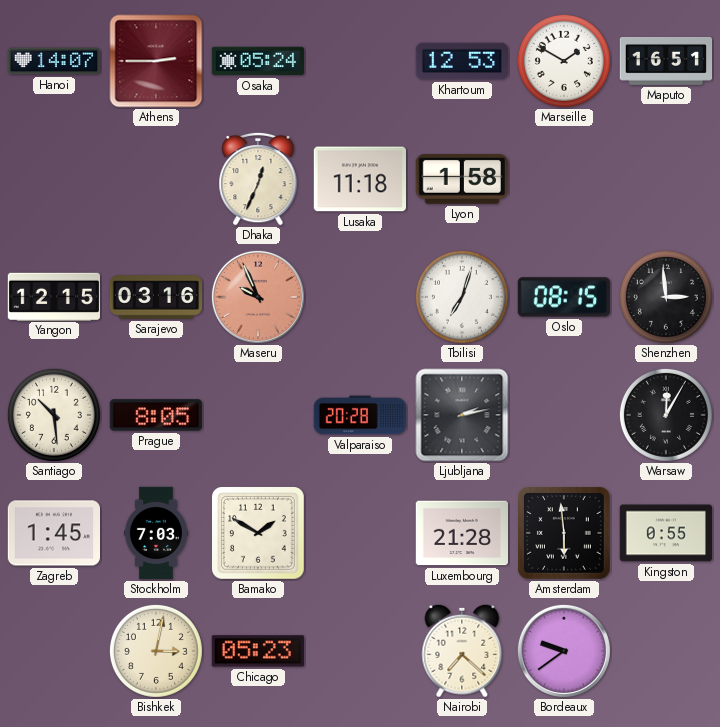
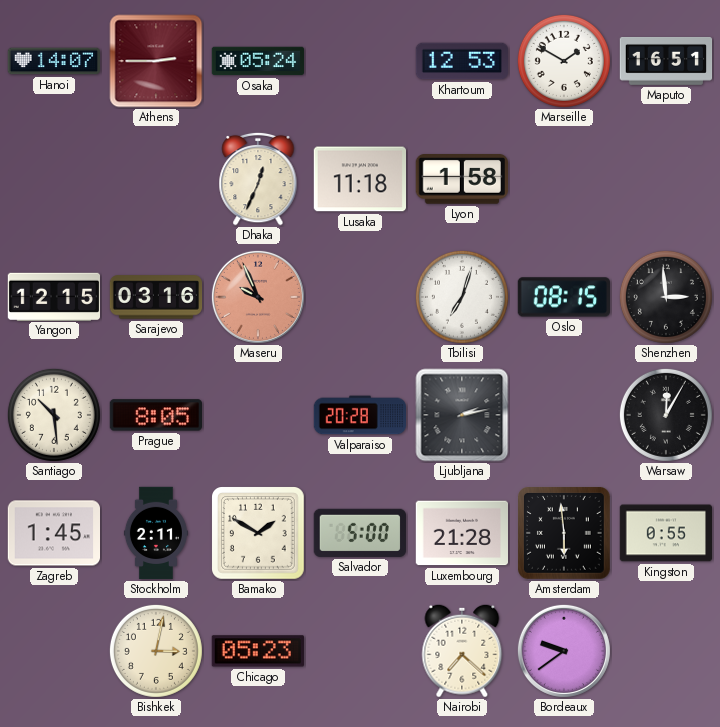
Stockholm: 7:03 -> 2:11 (156, 533)
Salvador: none -> 5:00 (359, 533)
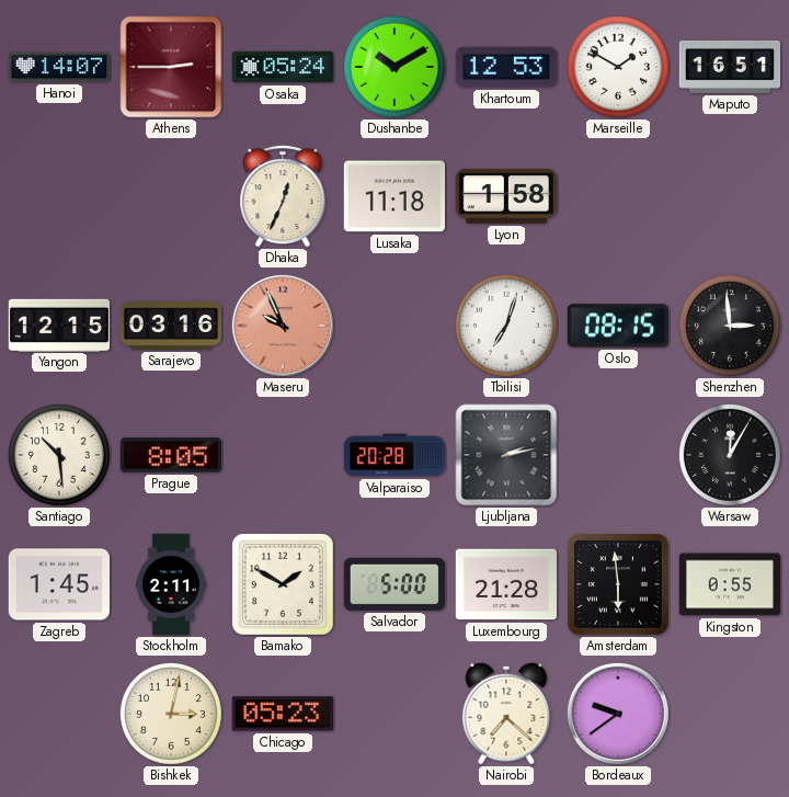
Dushanbe: none -> 10:10 (395, 67)
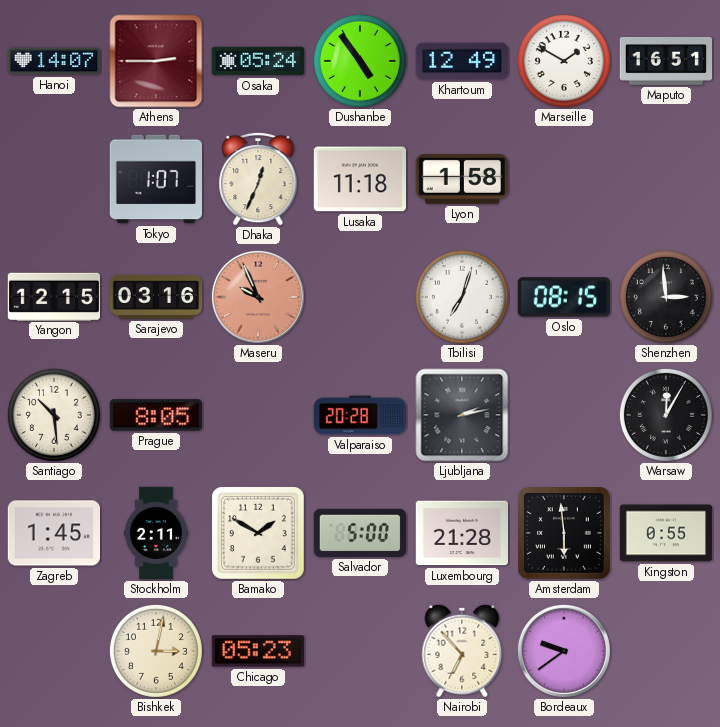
Dushanbe: 10:10 -> 4:54 (360, 61)
Khartoum: 12:53 -> 12:49 (461, 61)
Tokyo: none -> 1:07 (155, 179)
Nairobi: 7:22 -> 6:53 (462, 651)
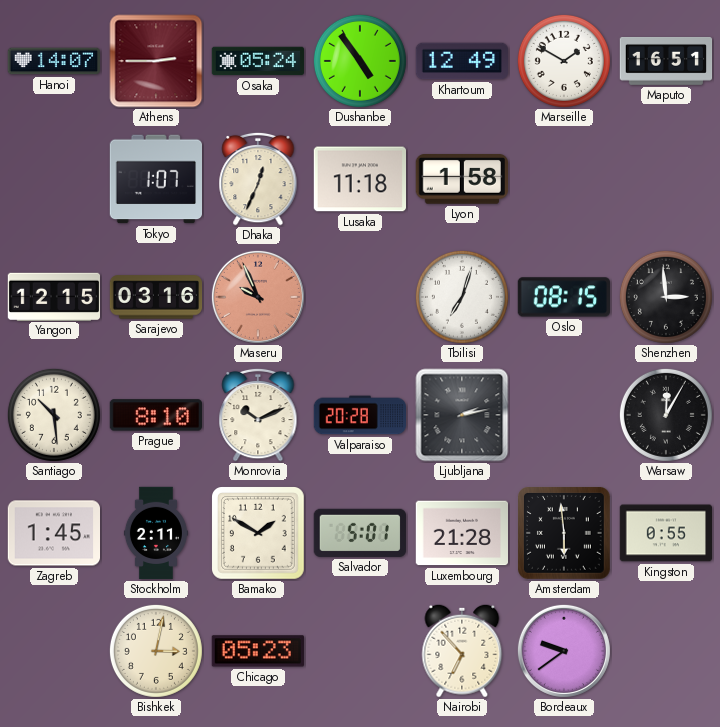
Prague: 8:05 -> 8:10 (155, 415)
Monrovia: none -> 10:11 (258, 415)
Salvador: 5:00 -> 5:01 (359, 533)
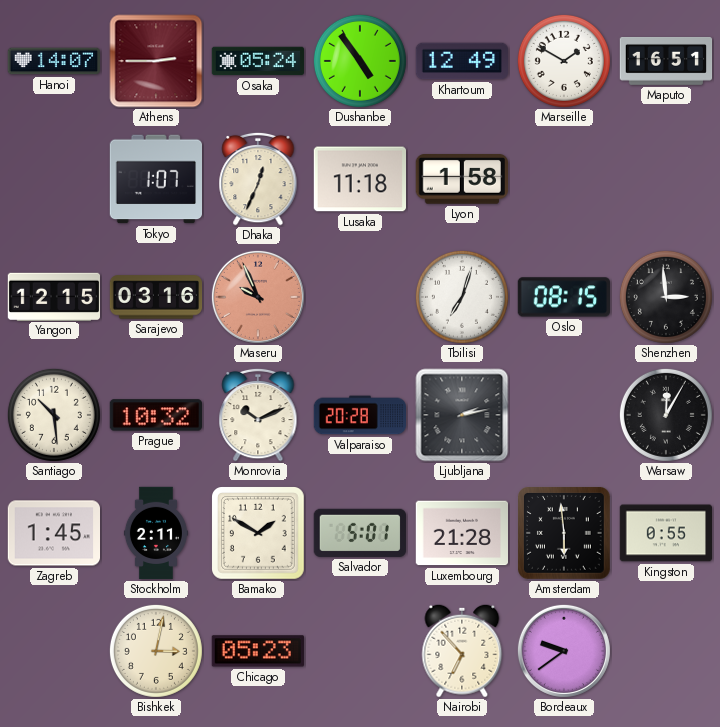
Prague: 8:10 -> 10:32 (155, 415)
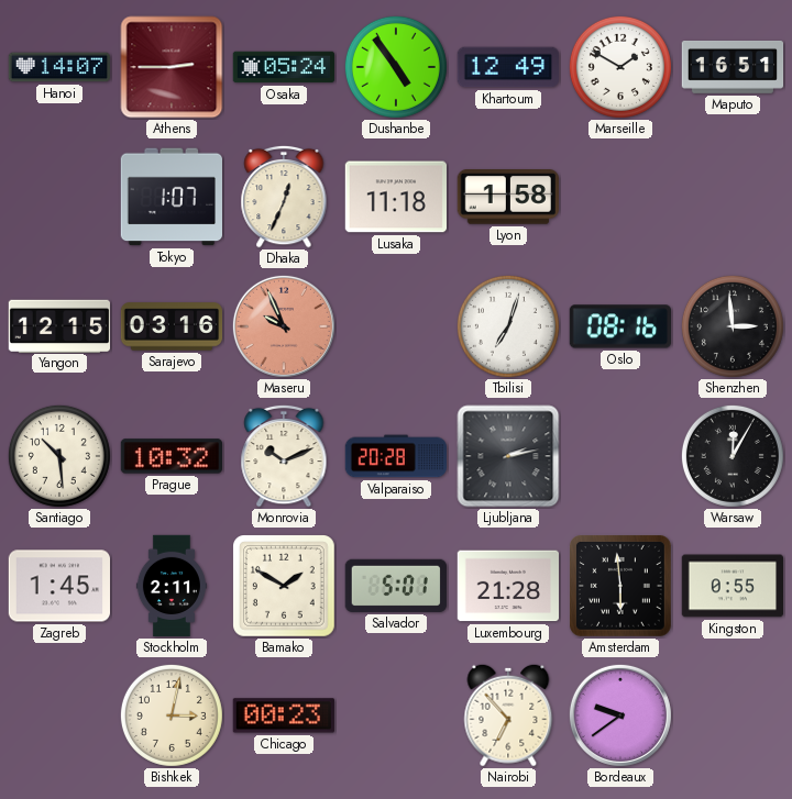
Oslo: 08:15 -> 08:16 (619, 326)
Chicago: 05:23 -> 00:23 (284, 715)
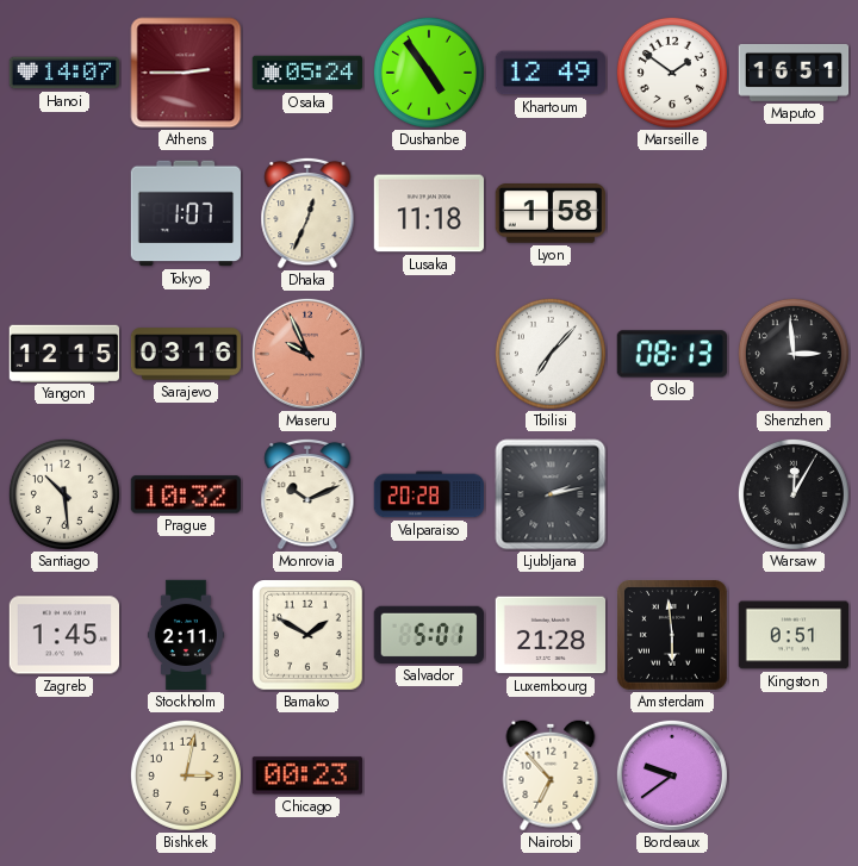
Marseille: 1:50 -> 1:51 (672, 73)
Tbilisi: 7:03 -> 7:07 (551, 354)
Oslo: 08:16 -> 08:13 (671, 354)
Kingston: 0:55 -> 0:51 (792, 635)
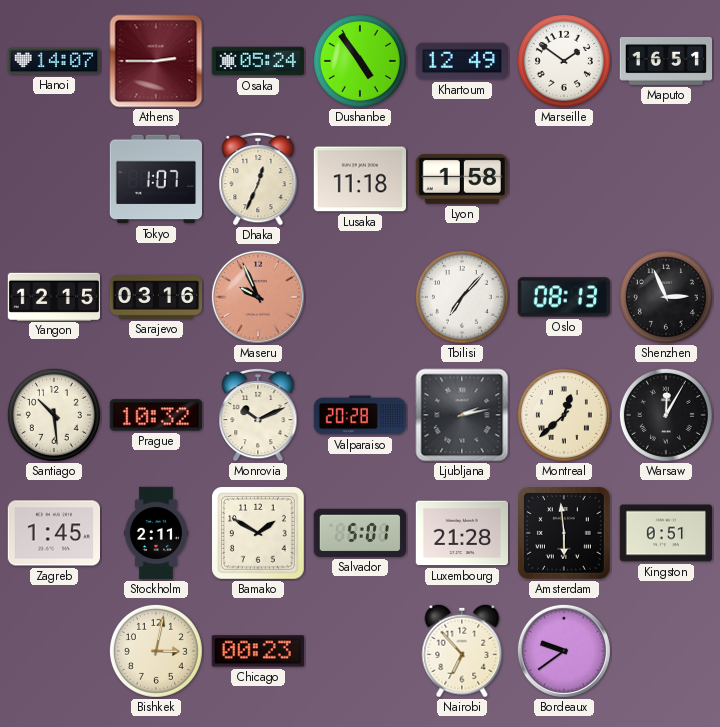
Shenzhen: 2:59 -> 2:56 (666, 297)
Montreal: none -> 12:38 (564, 415)
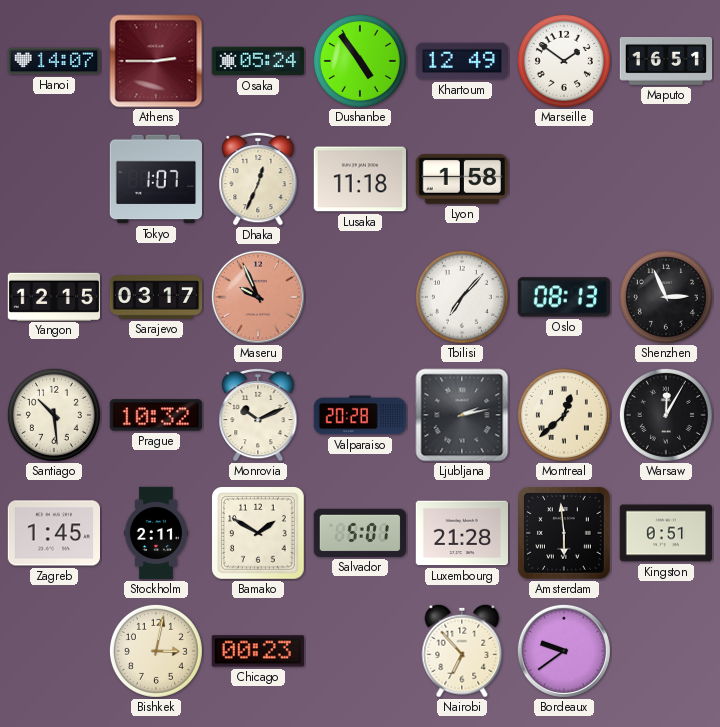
Sarajevo: 03:16 -> 03:17 (156, 297)
